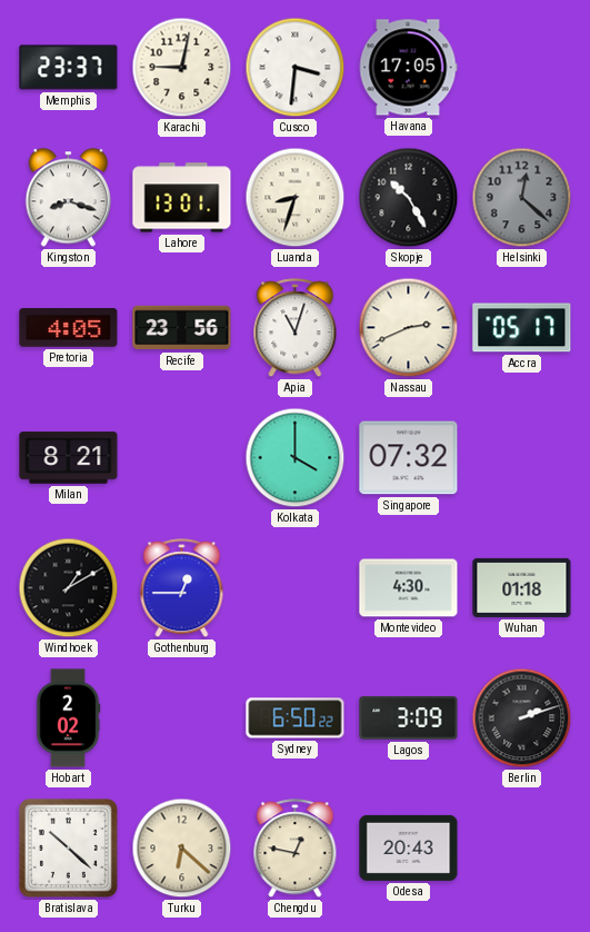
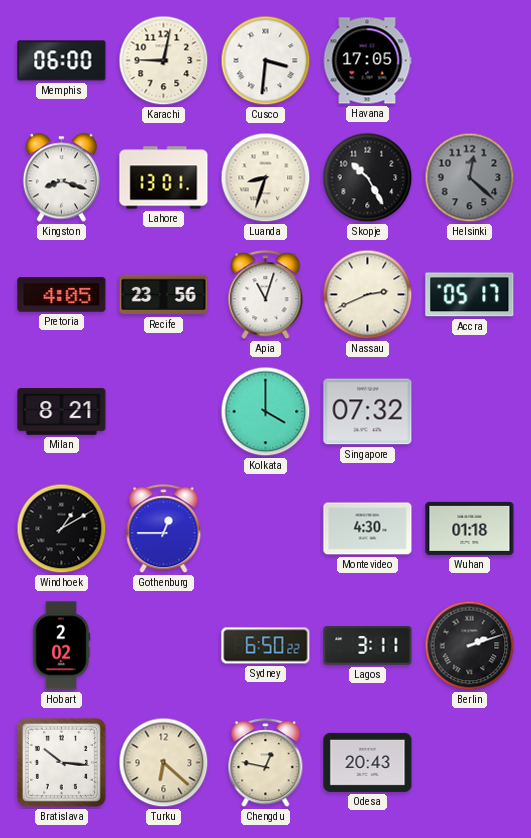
Memphis: 23:37 -> 06:00 (62, 61)
Lagos: 3:09 -> 3:11 (368, 646)
Bratislava: 10:22 -> 10:16 (61, 762)
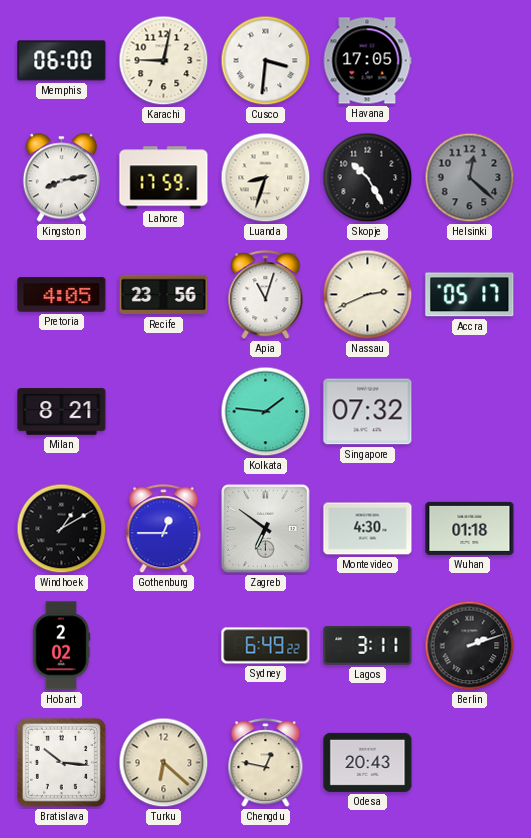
Kingston: 8:18 -> 8:13 (62, 178)
Lahore: 13:01 -> 17:59 (164, 178)
Kolkata: 4:00 -> 1:46 (266, 412)
Zagreb: none -> 6:51 (266, 529)
Sydney: 6:50 -> 6:49 (266, 646)
